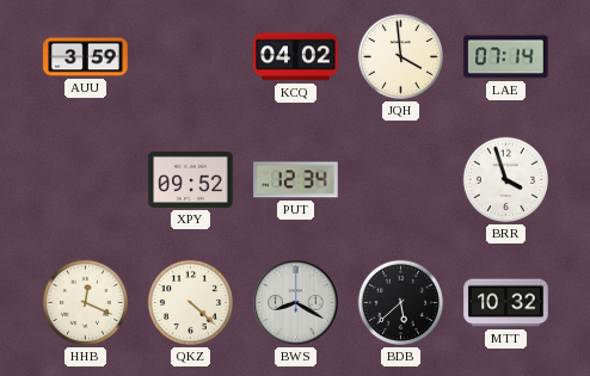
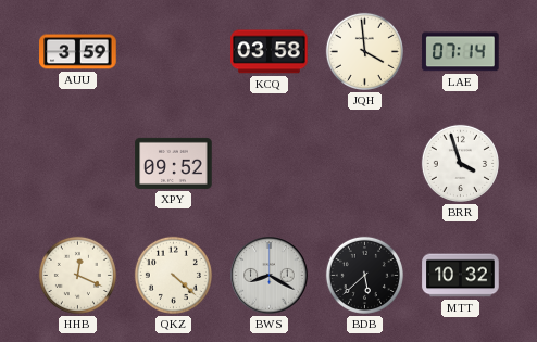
KCQ: 04:02 -> 03:58 (270, 52)
PUT: 12:34 -> none (296, 180)
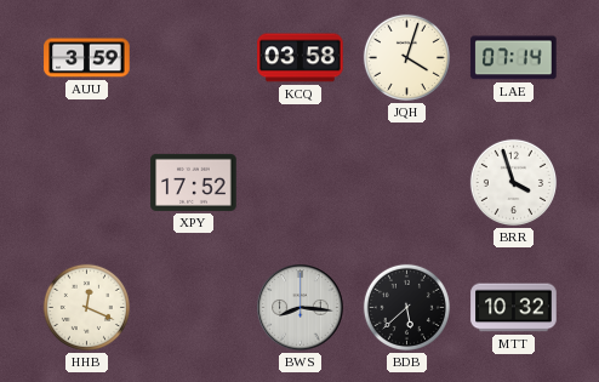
JQH: 3:59 -> 4:03 (406, 57)
XPY: 09:52 -> 17:52 (194, 182)
QKZ: 4:22 -> none (173, 275)
BWS: 8:20 -> 8:16 (301, 308)
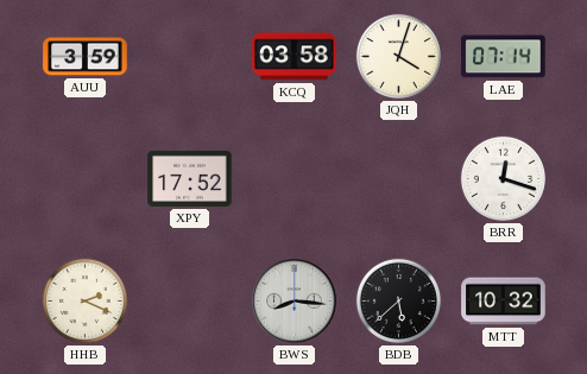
BRR: 3:57 -> 12:18 (503, 178)
HHB: 12:19 -> 2:19 (84, 300)
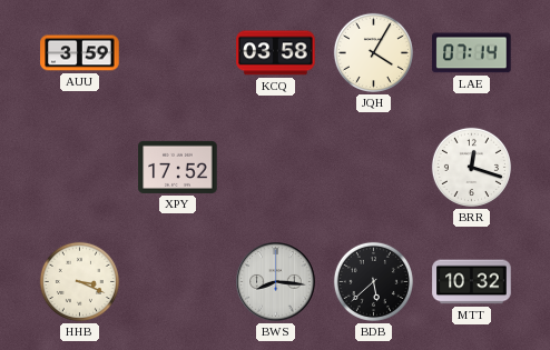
JQH: 4:03 -> 4:05 (373, 52)
HHB: 2:19 -> 3:19 (79, 281)
